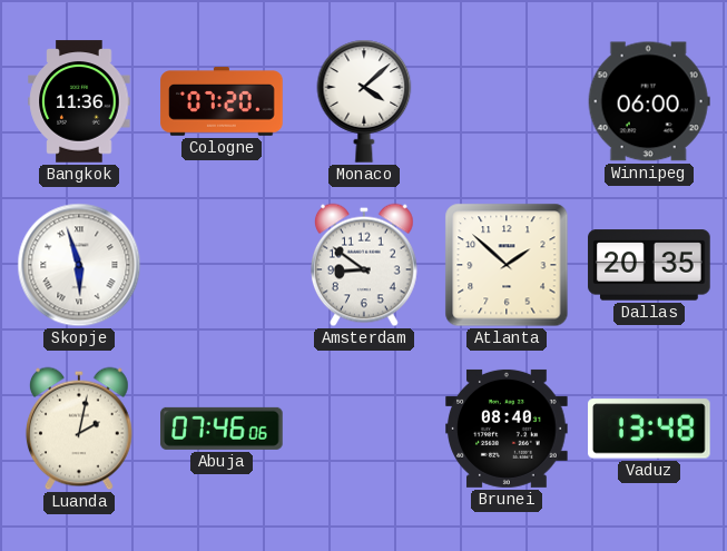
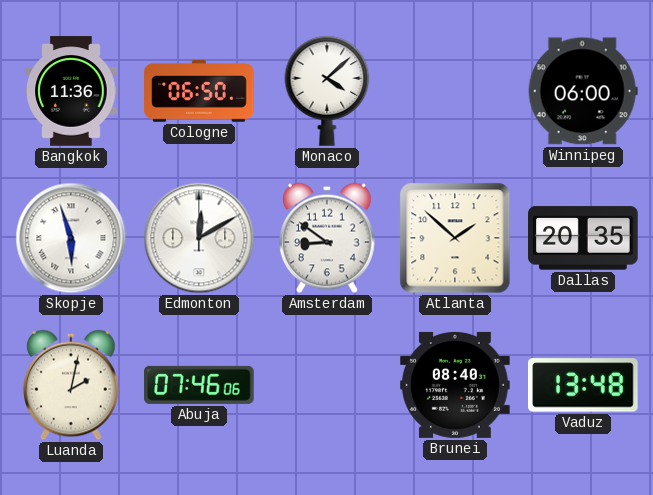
Cologne: 07:20 -> 06:50 (199, 91)
Edmonton: none -> 12:10 (199, 238)
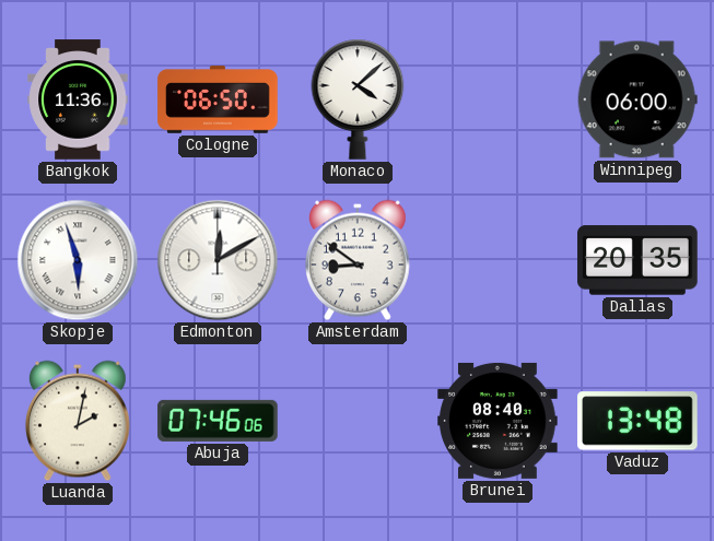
Atlanta: 1:52 -> none (455, 238)
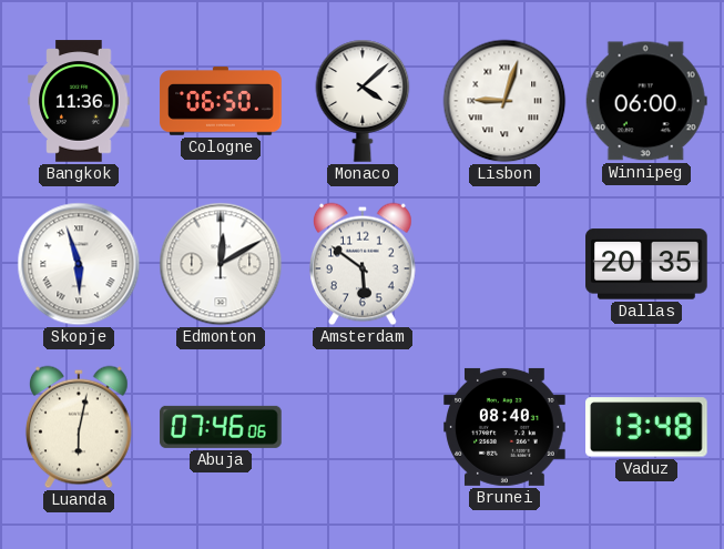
Lisbon: none -> 9:03 (504, 101)
Amsterdam: 8:51 -> 5:51 (363, 264)
Luanda: 2:02 -> 6:02 (79, 427)
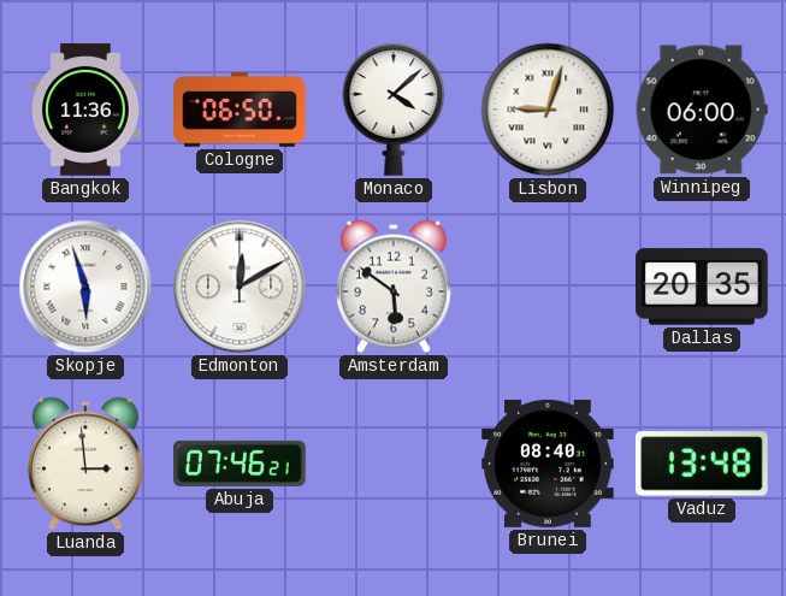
Luanda: 6:02 -> 2:59 (85, 464)
Abuja: 07:46:06 -> 07:46:21 (240, 464)
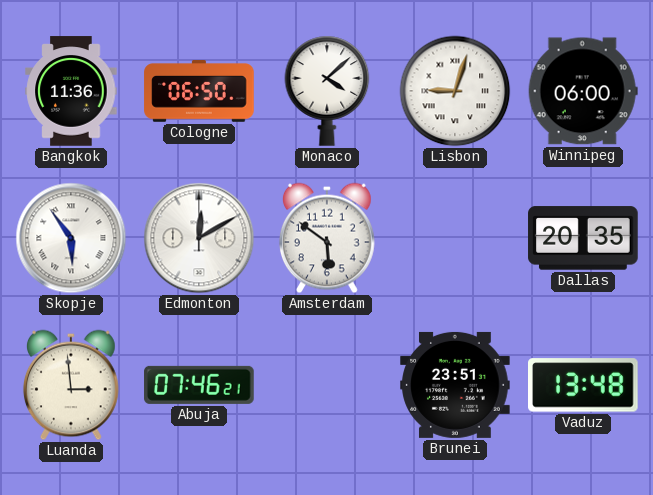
Skopje: 5:57 -> 5:54 (71, 238)
Brunei: 08:40 -> 23:51 (455, 385)
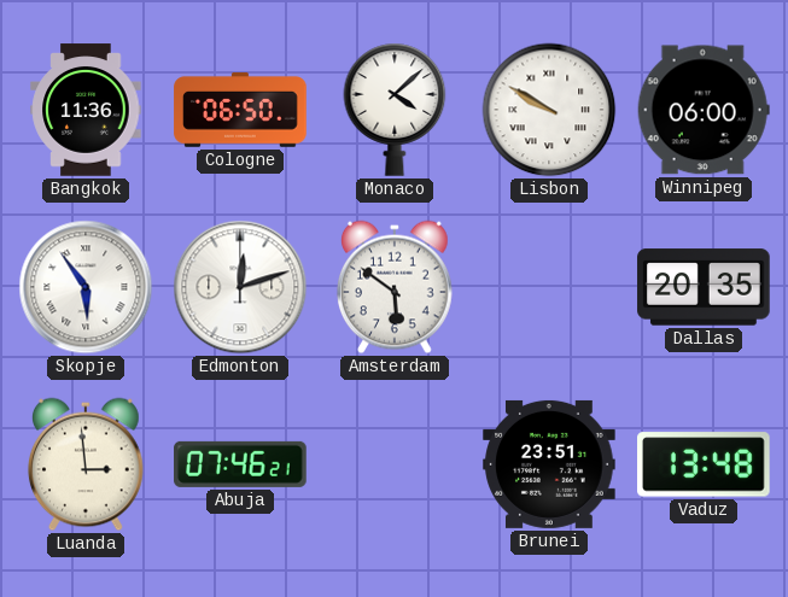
Lisbon: 9:03 -> 9:50 (549, 110)
Edmonton: 12:10 -> 12:12 (240, 287)
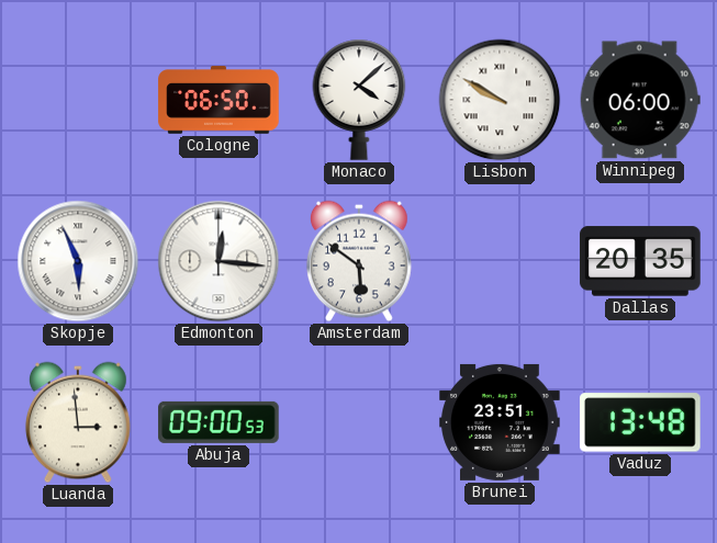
Bangkok: 11:36 -> none (86, 110)
Skopje: 5:54 -> 5:56 (78, 261)
Edmonton: 12:12 -> 12:16 (219, 261)
Abuja: 07:46 -> 09:00 (219, 422)
